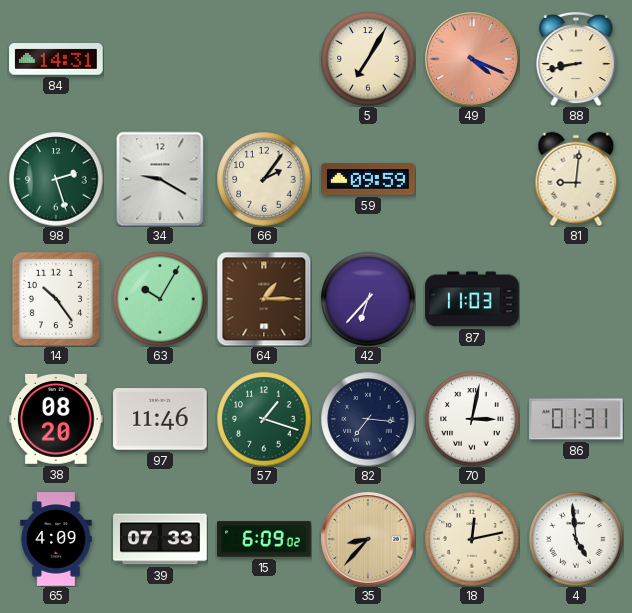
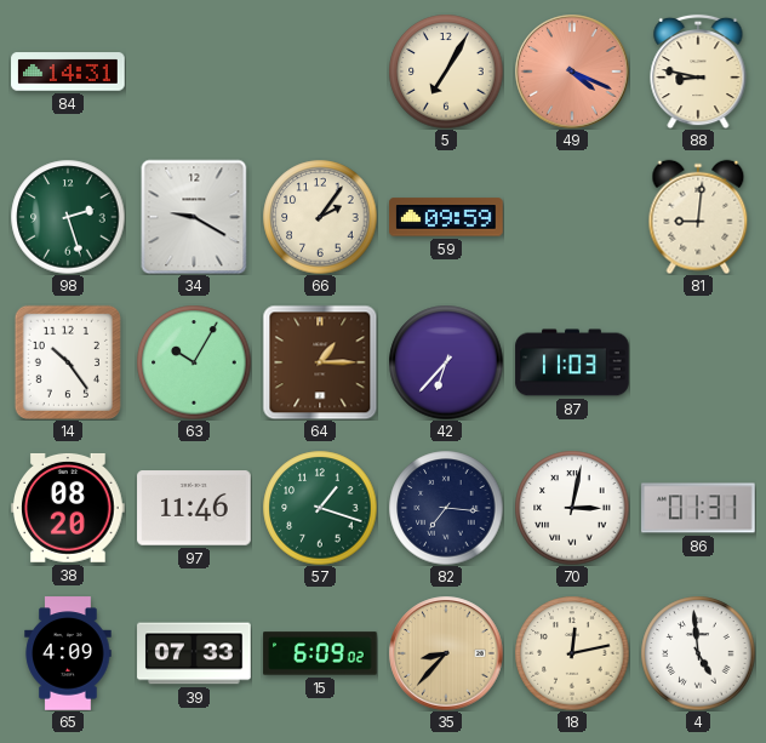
88: 8:43 -> 8:47 (698, 72)
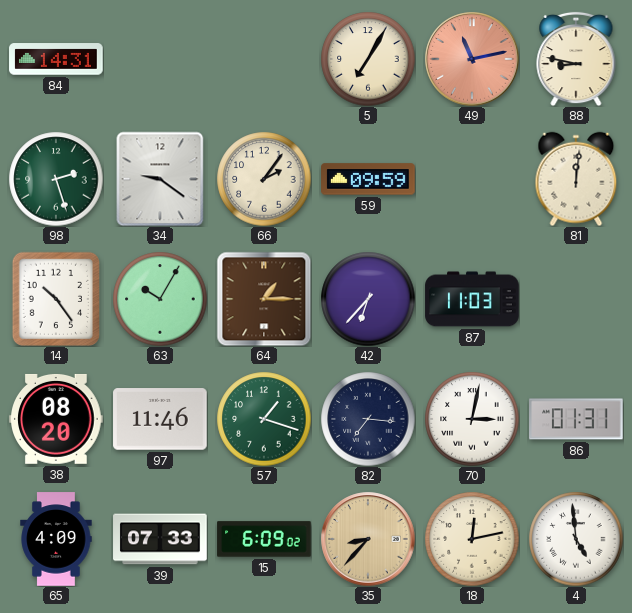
49: 4:19 -> 11:13 (472, 59)
34: 9:20 -> 9:21 (160, 179)
81: 9:01 -> 12:01 (576, 179)
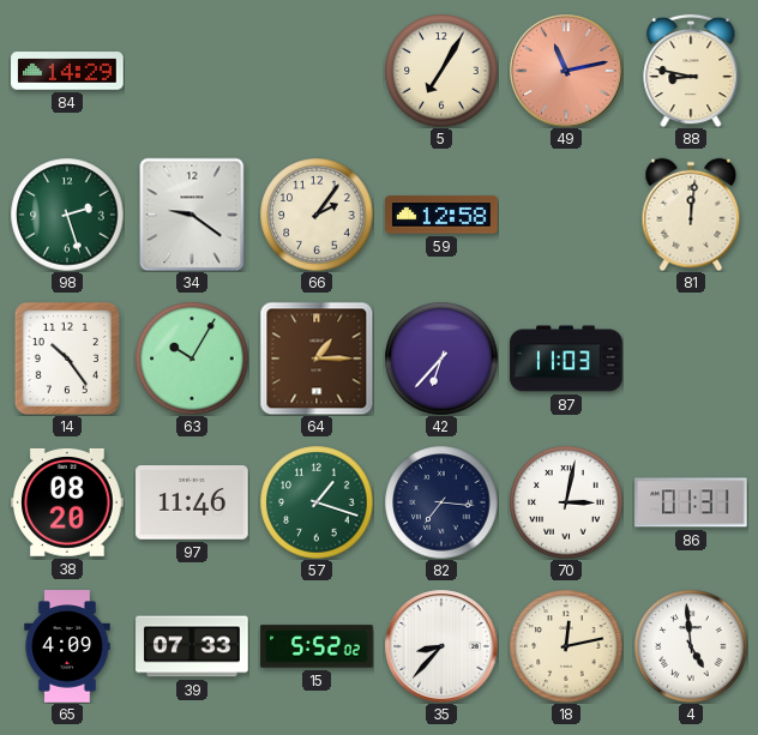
84: 14:31 -> 14:29 (67, 71)
59: 09:59 -> 12:58 (441, 215)
15: 6:09 -> 5:52 (317, 646)
35 dial: champagne -> white (441, 646)
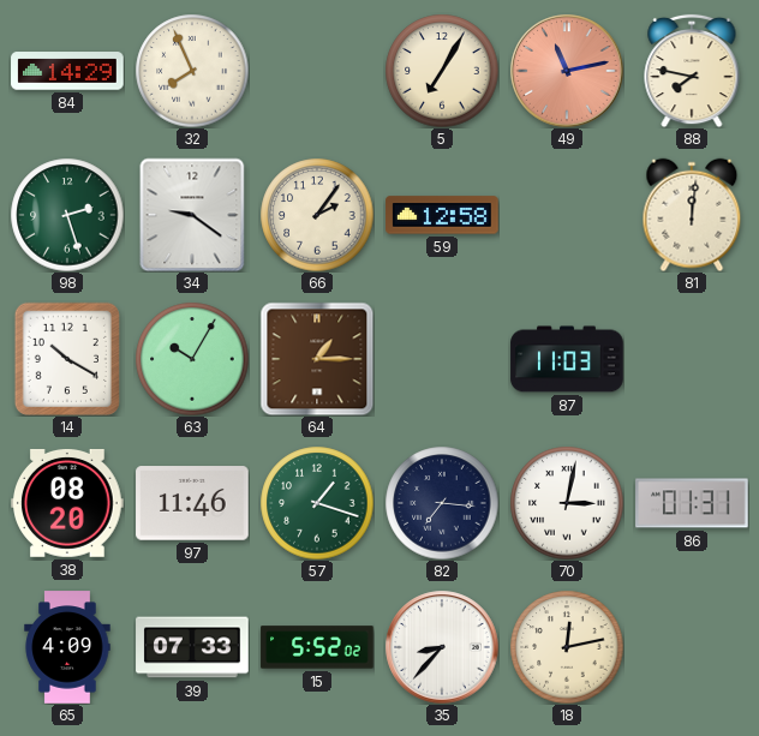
32: none -> 7:56 (192, 71)
88: 8:47 -> 7:47 (692, 71)
14: 10:24 -> 10:20 (67, 358)
42: 6:37 -> none (441, 359)
4: 4:59 -> none (691, 646)
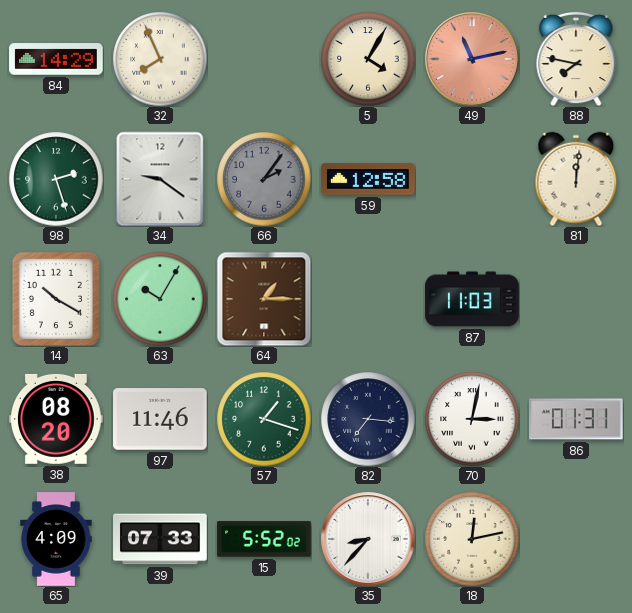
5: 7:05 -> 4:05 (368, 59)
66 dial: cream -> grey (264, 179)
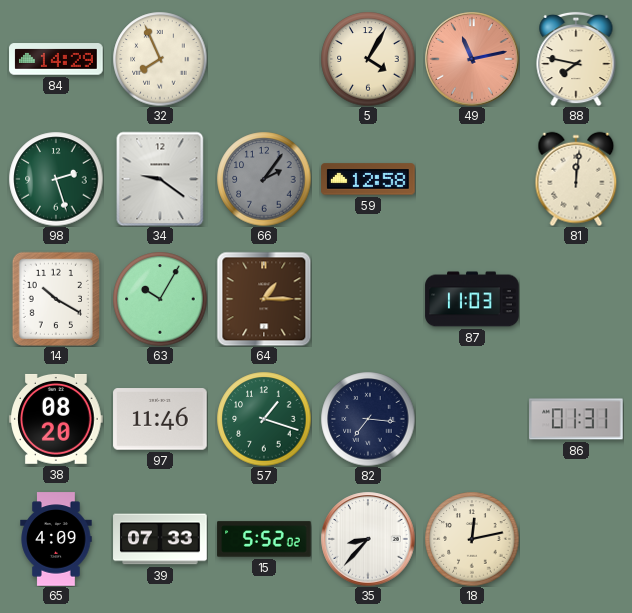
70: 3:02 -> none (472, 419)
